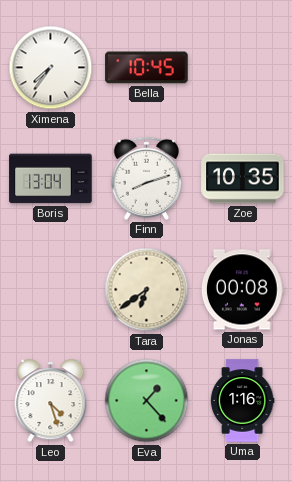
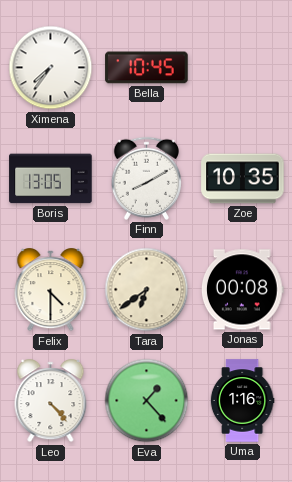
Boris: 13:04 -> 13:05 (51, 179)
Finn: 8:12 -> 8:10 (146, 178)
Felix: none -> 4:30 (51, 290)
Leo: 4:27 -> 4:23 (51, 401)
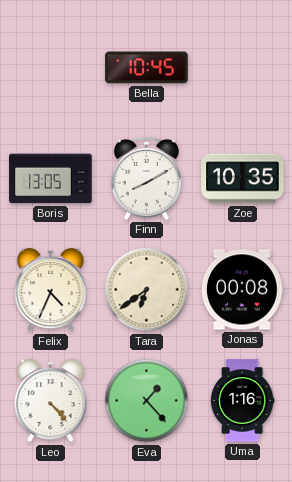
Ximena: 7:36 -> none (51, 68)
Felix: 4:30 -> 4:34 (51, 290)
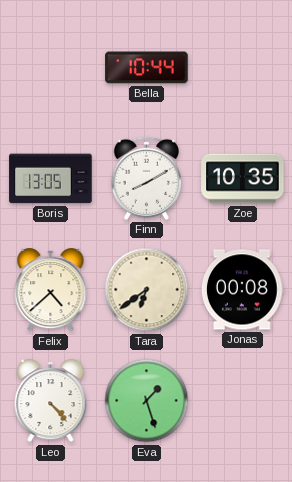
Bella: 10:45 -> 10:44 (147, 68)
Felix: 4:34 -> 4:38 (51, 290)
Eva: 1:23 -> 1:27 (147, 401)
Uma: 1:16 -> none (242, 401)
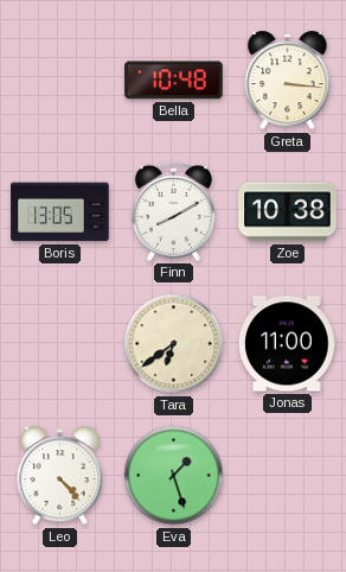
Bella: 10:44 -> 10:48 (174, 81)
Greta: none -> 3:16 (288, 81)
Zoe: 10:35 -> 10:38 (288, 212)
Felix: 4:38 -> none (51, 290)
Jonas: 00:08 -> 11:00 (287, 344)
